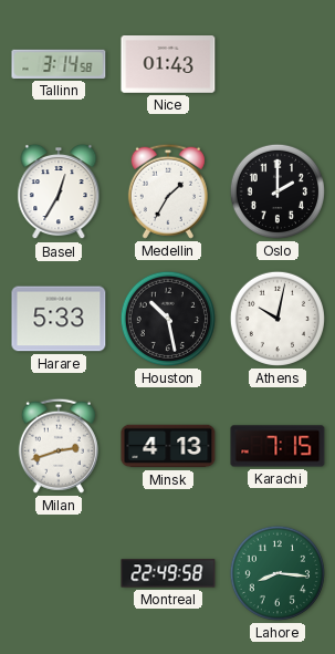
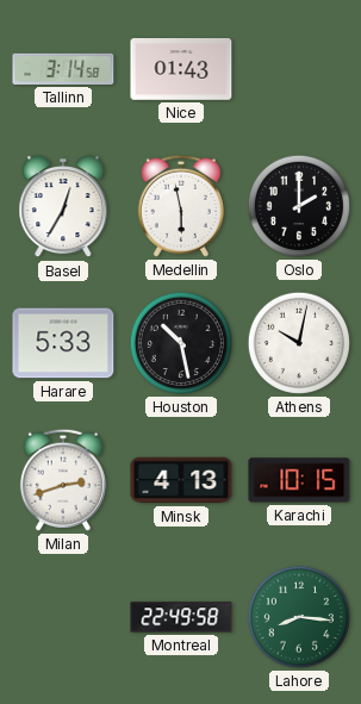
Medellin: 1:35 -> 5:58 (181, 206)
Karachi: 7:15 -> 10:15 (299, 480)
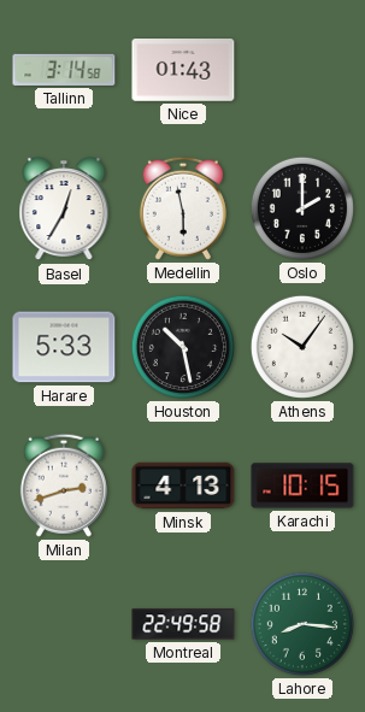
Athens: 10:02 -> 10:06 (302, 347)
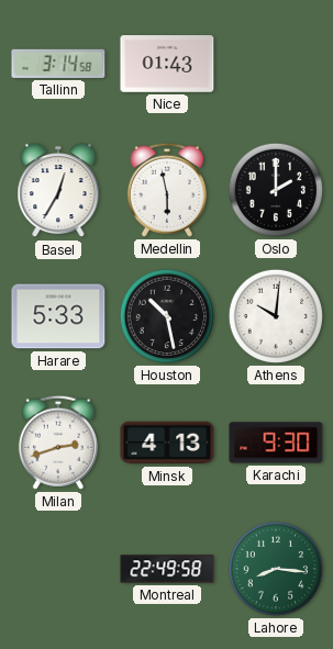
Athens: 10:06 -> 10:01 (276, 316)
Karachi: 10:15 -> 9:30 (276, 443)
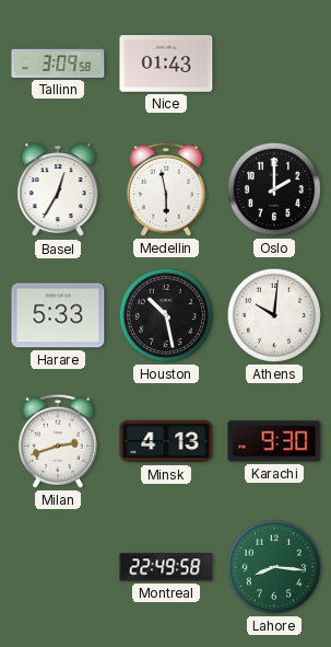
Tallinn: 3:14 -> 3:09 (58, 63)
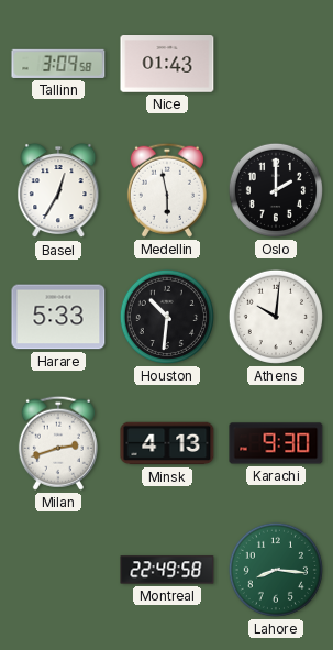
Houston: 10:28 -> 10:31 (167, 317)
